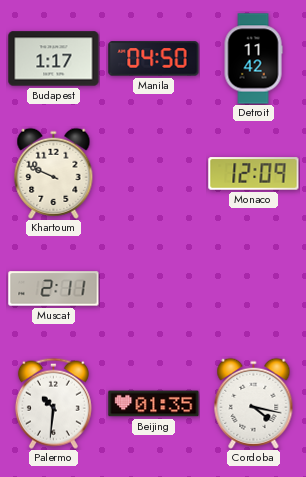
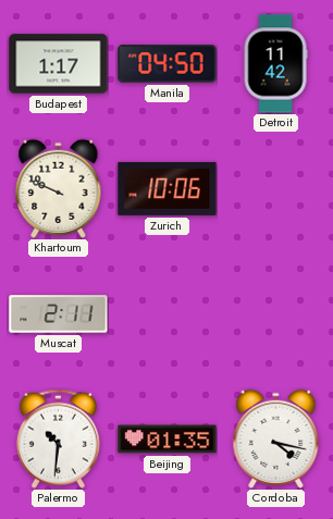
Zurich: none -> 10:06 (168, 188)
Monaco: 12:09 -> none (254, 174)
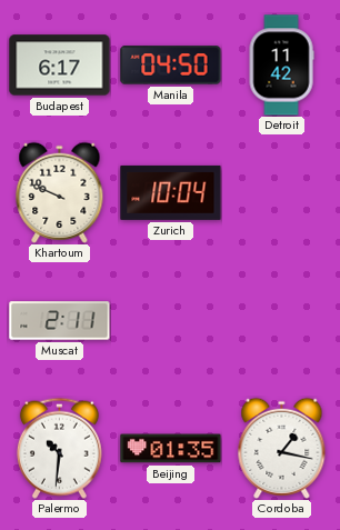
Budapest: 1:17 -> 6:17 (60, 66)
Zurich: 10:06 -> 10:04 (171, 192)
Cordoba: 4:17 -> 1:17 (282, 448)
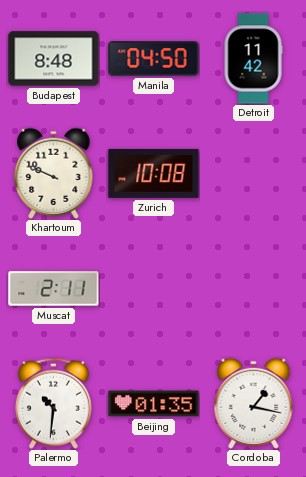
Budapest: 6:17 -> 8:48 (54, 59)
Zurich: 10:04 -> 10:08 (154, 173)
